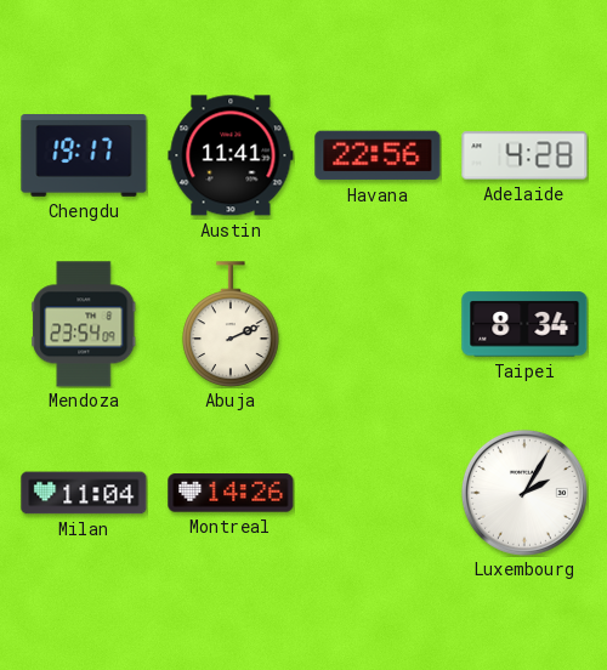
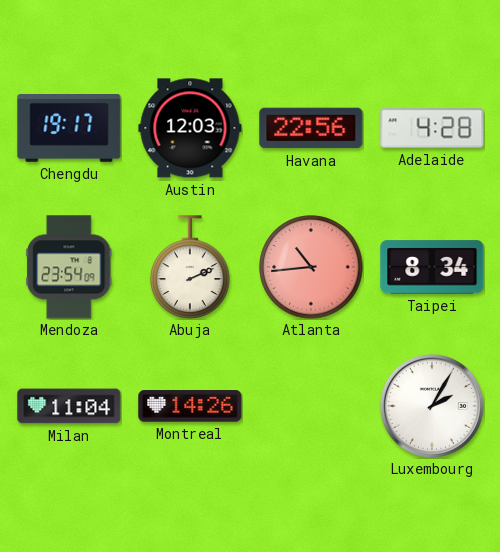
Austin: 11:41 -> 12:03 (190, 128)
Atlanta: none -> 10:44 (311, 267)
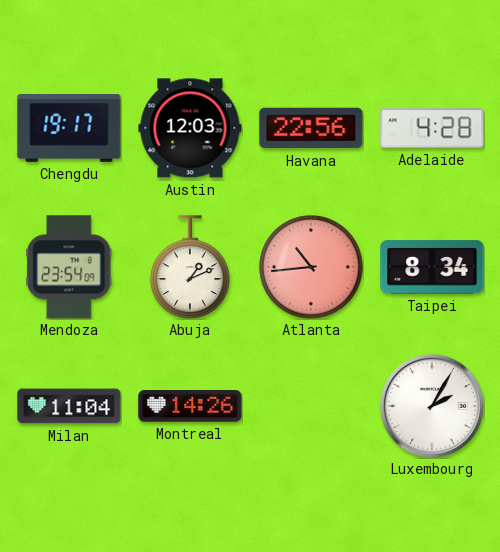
Abuja: 2:11 -> 1:11 (190, 267)
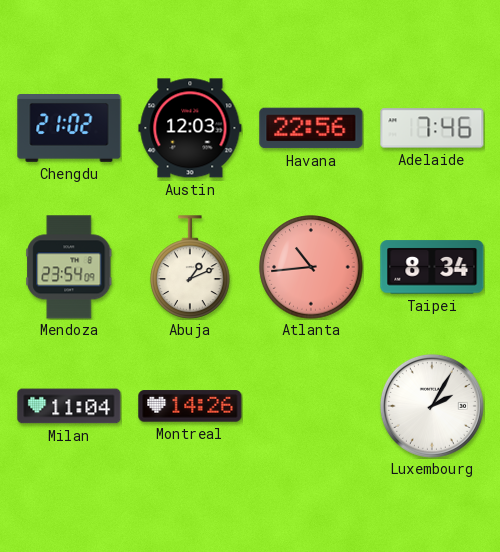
Chengdu: 19:17 -> 21:02 (69, 129)
Adelaide: 4:28 -> 7:46 (432, 128)
